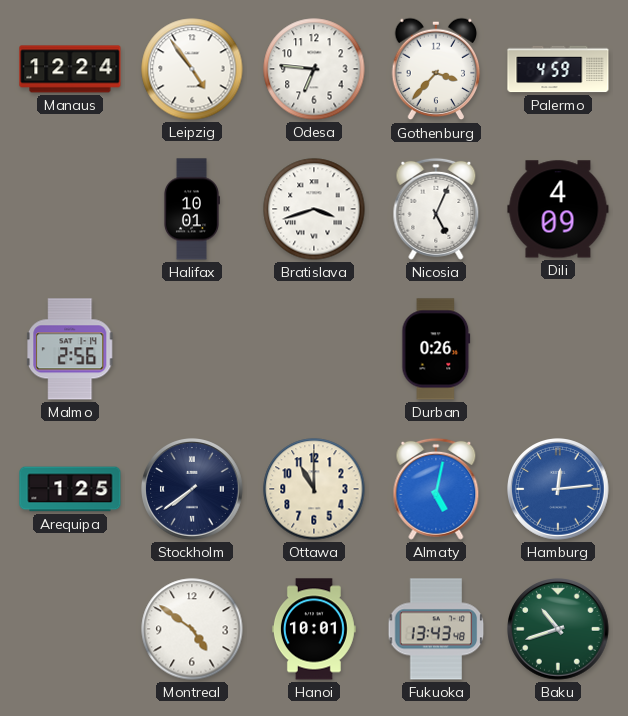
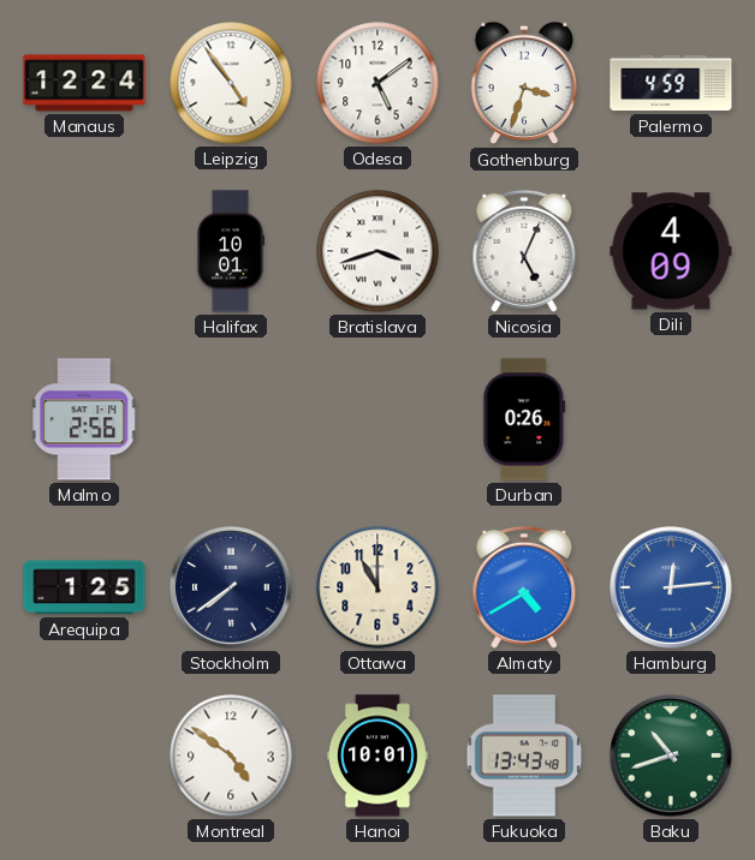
Odesa: 6:46 -> 5:09 (377, 83)
Gothenburg: 3:37 -> 3:33 (524, 83)
Almaty: 5:02 -> 4:40 (524, 587)
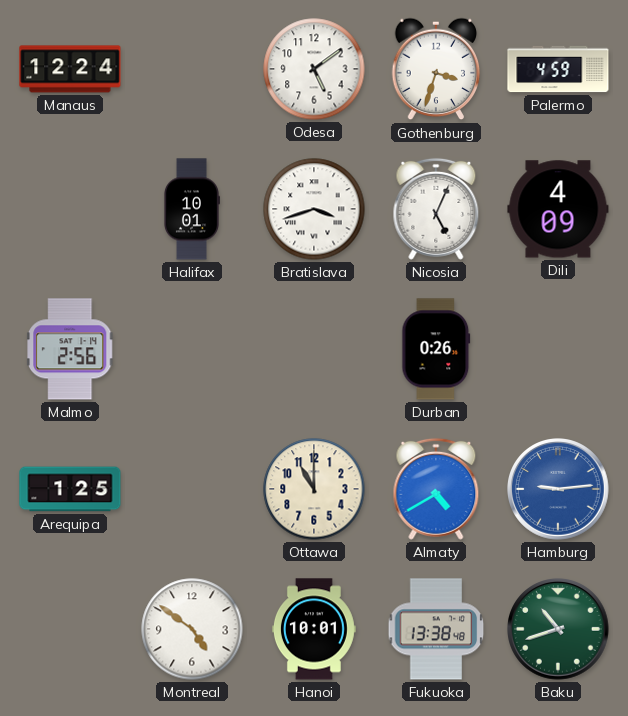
Leipzig: 4:54 -> none (231, 83)
Stockholm: 7:39 -> none (232, 589)
Hamburg: 12:14 -> 9:14 (559, 490)
Fukuoka: 13:43 -> 13:38 (436, 629)
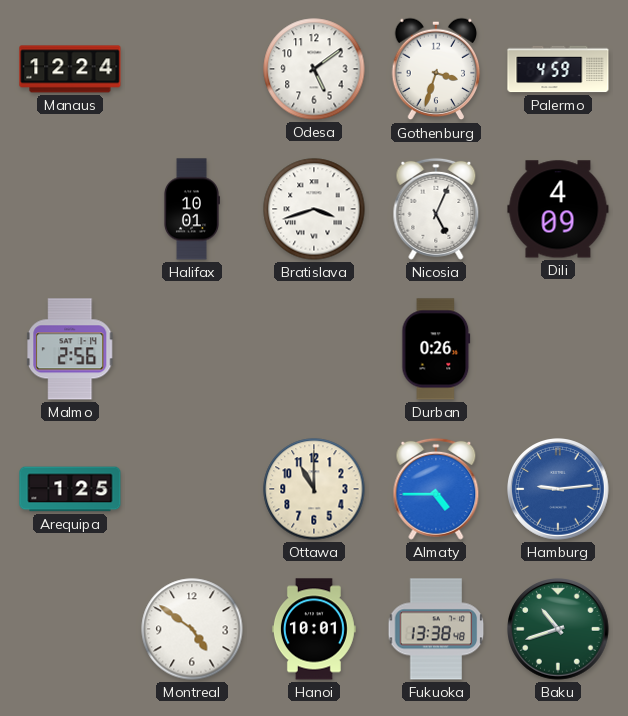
Almaty: 4:40 -> 4:45 (436, 489)
